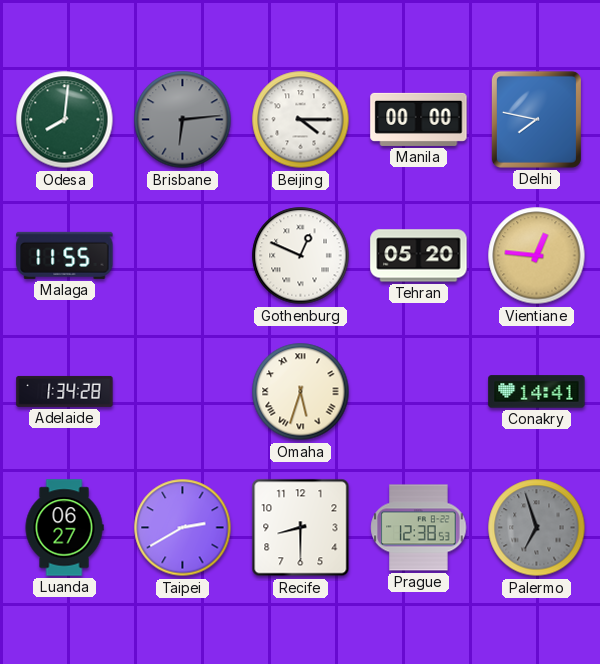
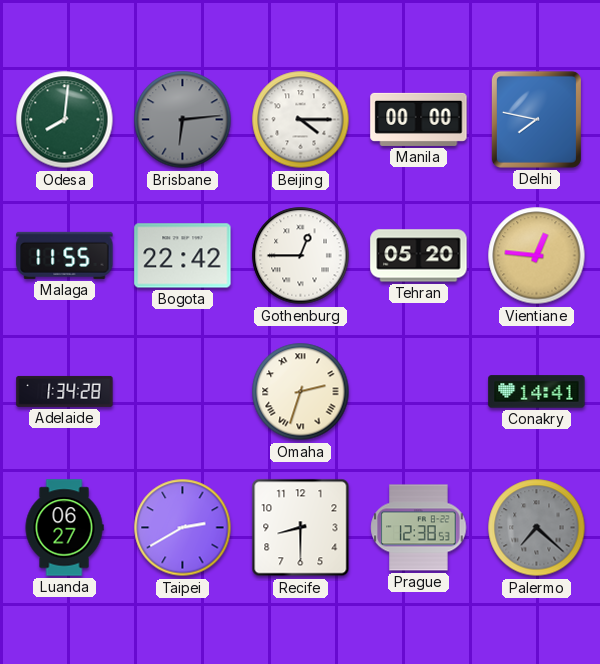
Bogota: none -> 22:42 (183, 256)
Gothenburg: 12:49 -> 12:45 (301, 256)
Omaha: 5:33 -> 2:33 (301, 392)
Palermo: 6:57 -> 7:22 (537, 528)
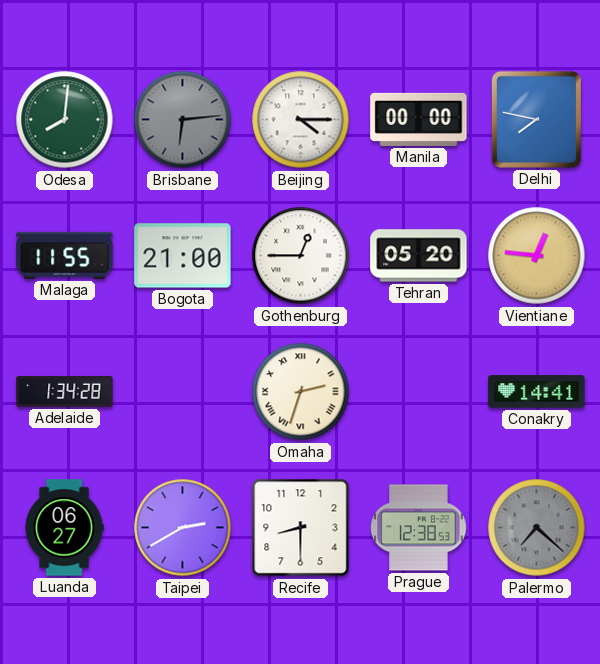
Bogota: 22:42 -> 21:00 (183, 256)
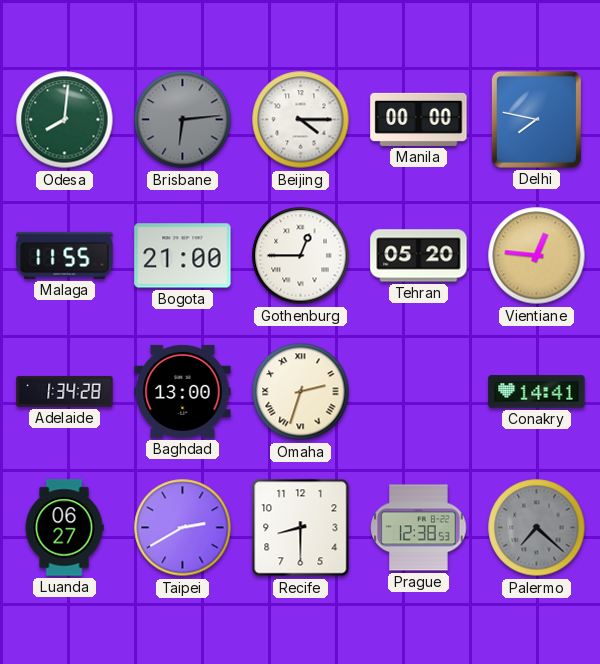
Baghdad: none -> 13:00 (183, 391)
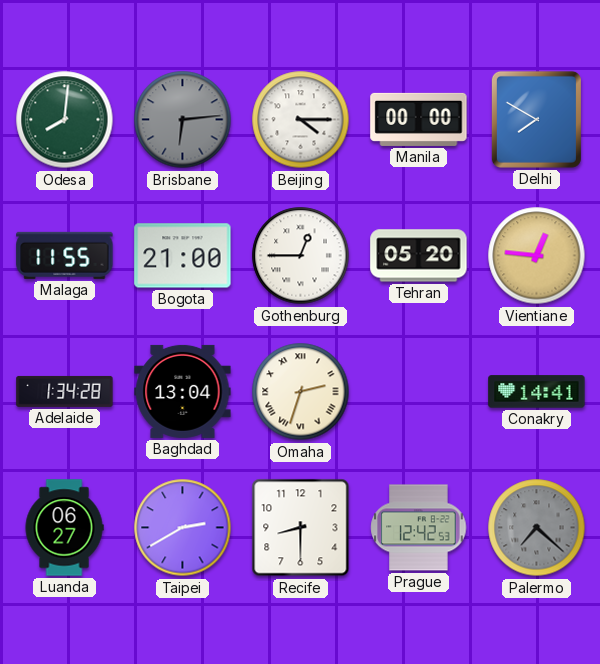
Delhi: 7:47 -> 7:50 (536, 119)
Baghdad: 13:00 -> 13:04 (183, 391)
Prague: 12:38 -> 12:42 (419, 528)
